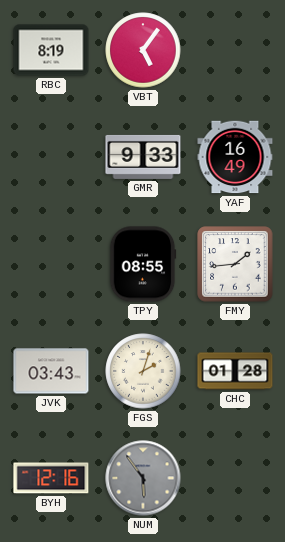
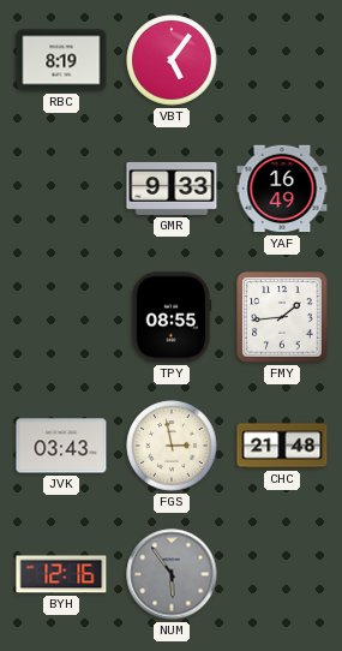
FGS: 2:03 -> 2:58 (172, 446)
CHC: 01:28 -> 21:48 (282, 446)
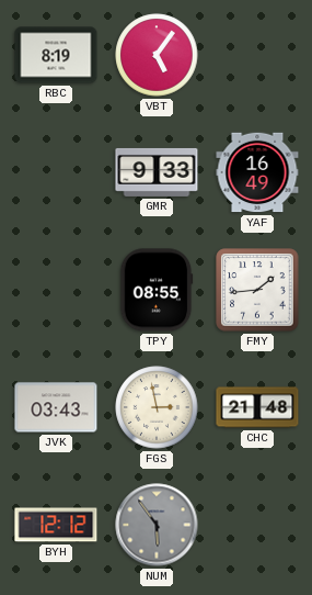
BYH: 12:16 -> 12:12 (56, 525)
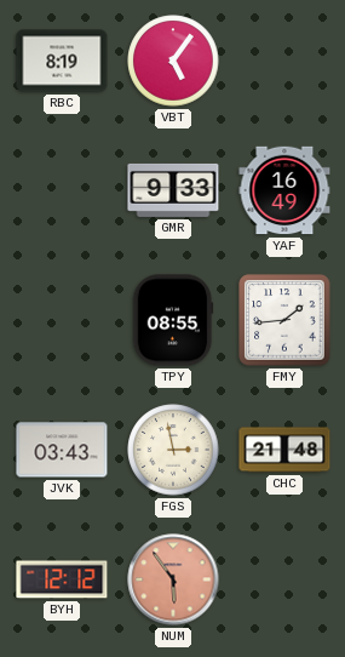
NUM dial: grey -> salmon (173, 579)
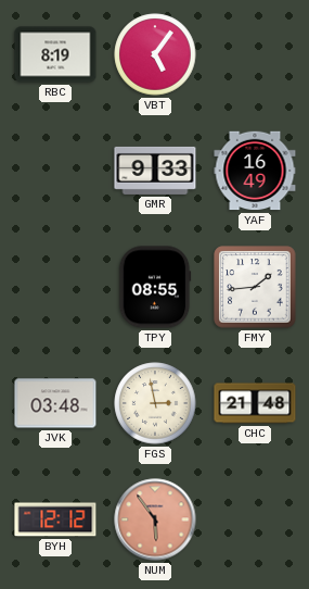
JVK: 03:43 -> 03:48 (55, 403)
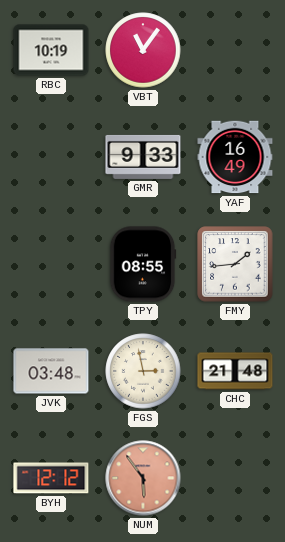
RBC: 8:19 -> 10:19 (51, 50)
VBT: 5:06 -> 11:06 (143, 50)
